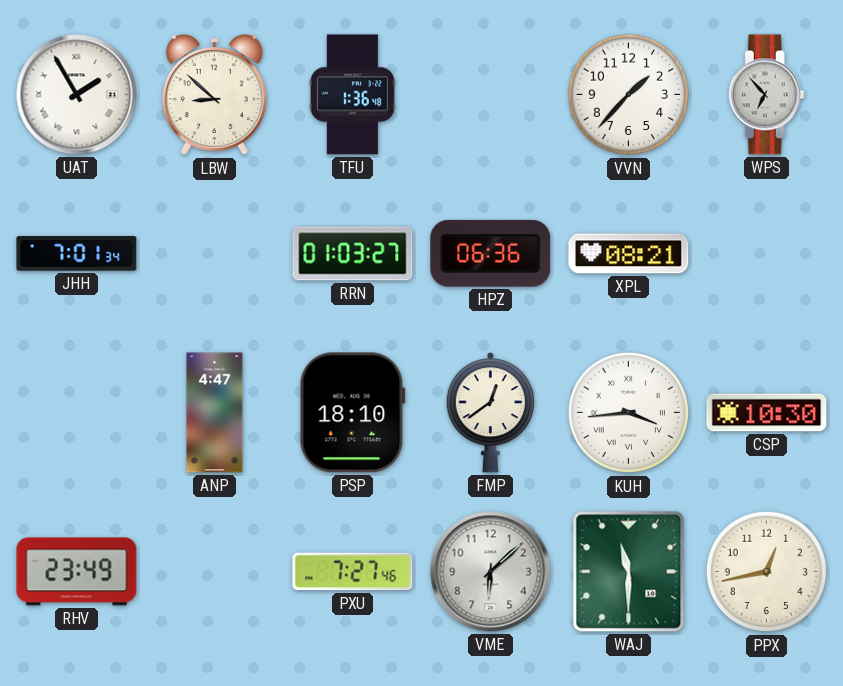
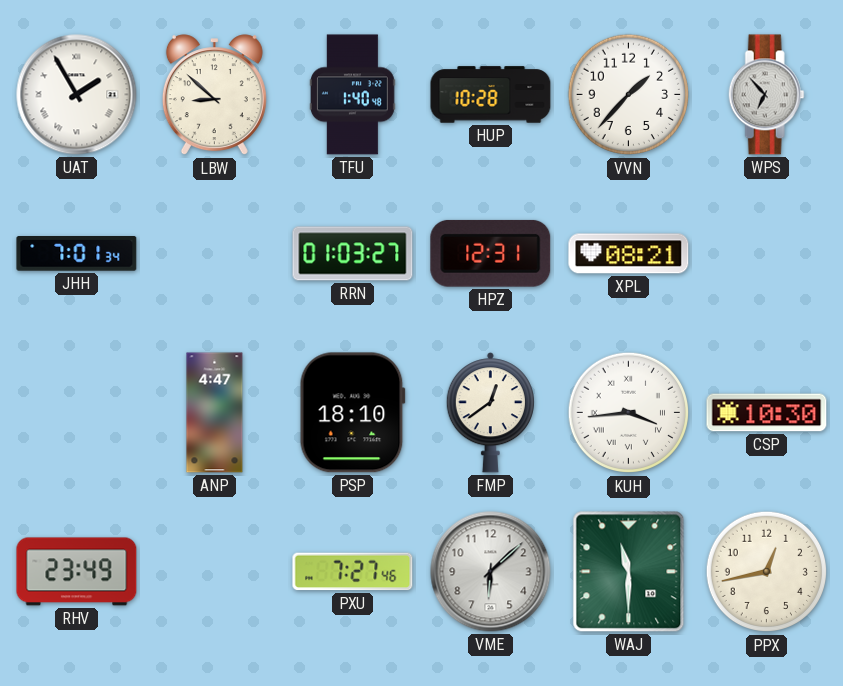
TFU: 1:36 -> 1:40 (352, 95)
HUP: none -> 10:28 (491, 95)
HPZ: 06:36 -> 12:31 (491, 253)
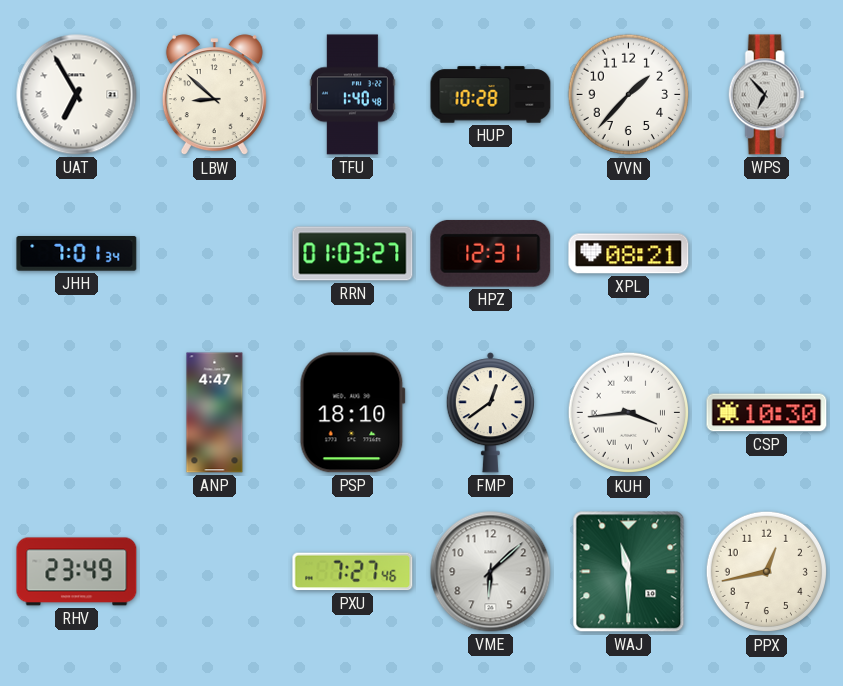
UAT: 1:55 -> 6:55 (77, 95)
